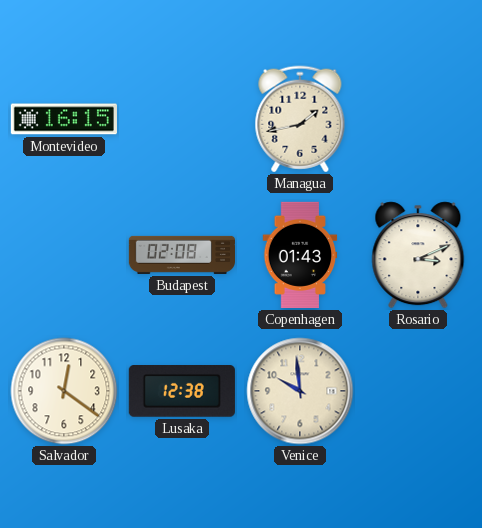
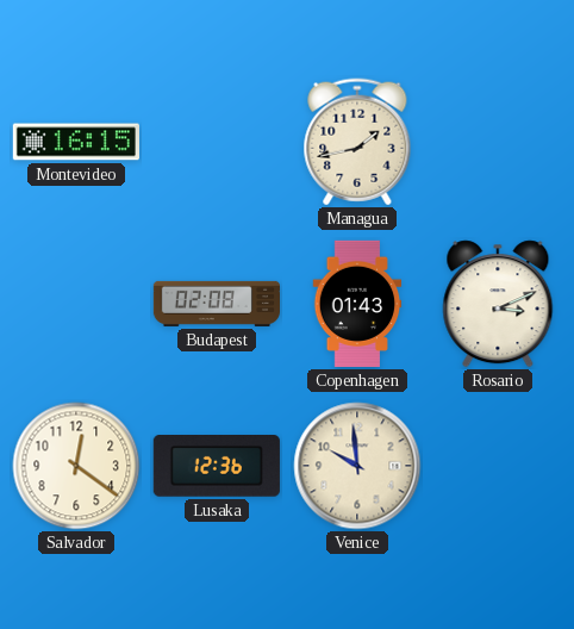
Lusaka: 12:38 -> 12:36 (217, 466)
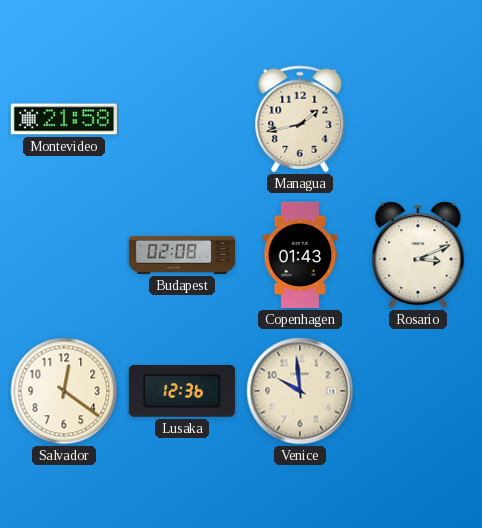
Montevideo: 16:15 -> 21:58 (64, 119)
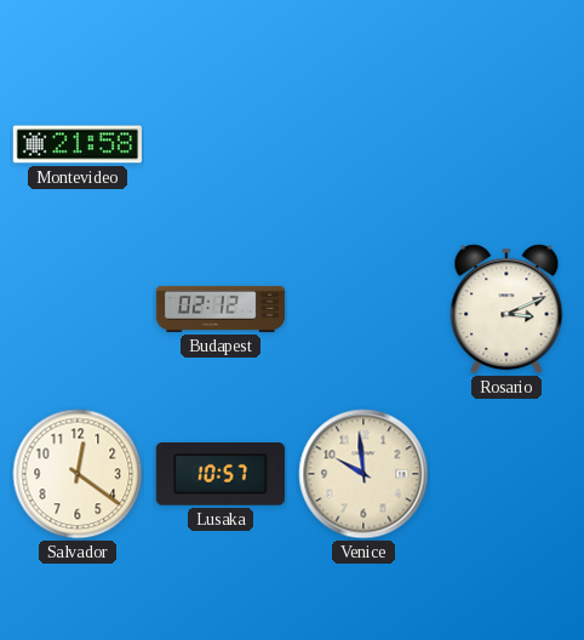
Managua: 1:43 -> none (300, 119)
Budapest: 02:08 -> 02:12 (219, 309)
Copenhagen: 01:43 -> none (300, 255)
Lusaka: 12:36 -> 10:57 (221, 474)
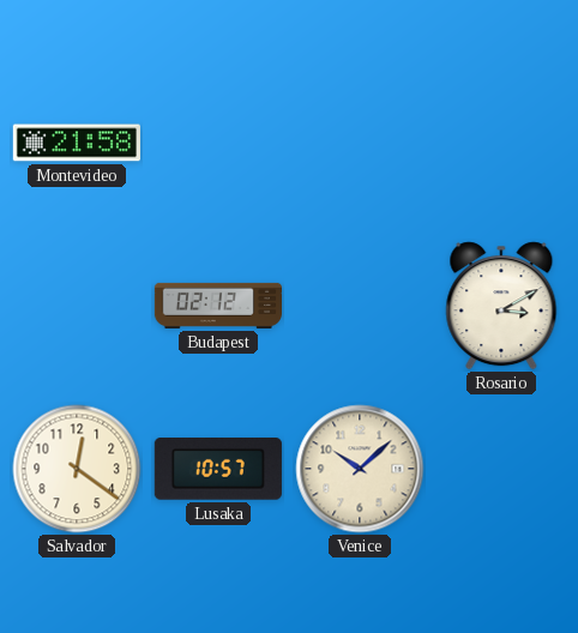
Rosario: 3:11 -> 3:10 (501, 306)
Venice: 9:59 -> 10:08 (360, 469)
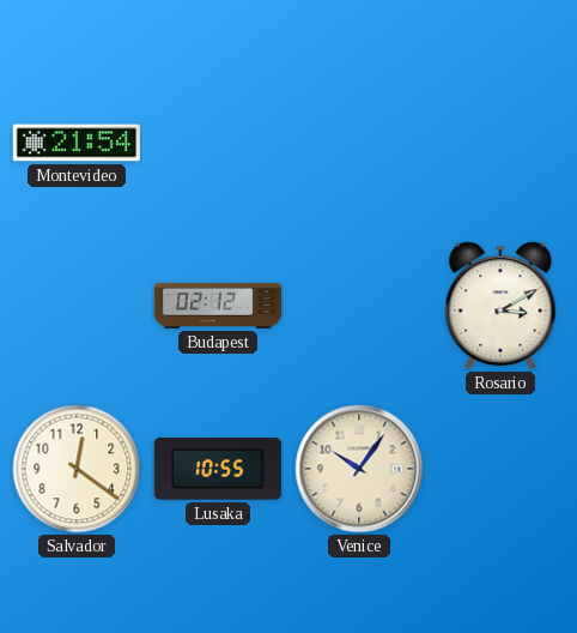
Montevideo: 21:58 -> 21:54 (77, 143)
Lusaka: 10:57 -> 10:55 (218, 469)
Venice: 10:08 -> 10:06 (359, 469)
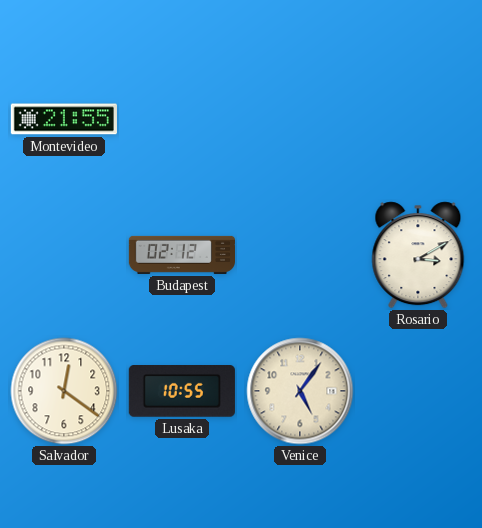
Montevideo: 21:54 -> 21:55 (64, 119)
Venice: 10:06 -> 5:06 (300, 391)
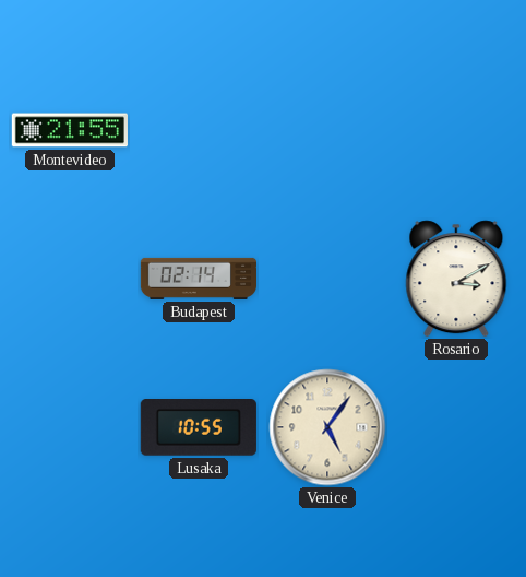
Budapest: 02:12 -> 02:14 (198, 279)
Salvador: 12:21 -> none (64, 391)
